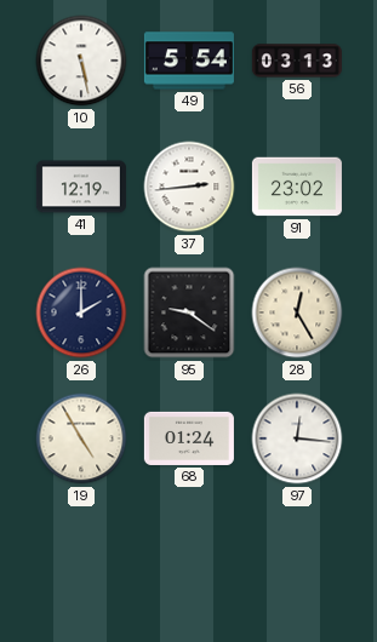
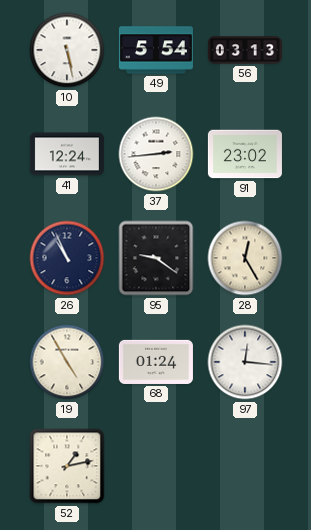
41: 12:19 -> 12:24 (67, 154)
26: 2:00 -> 10:56 (67, 258)
52: none -> 1:13 (67, 466)
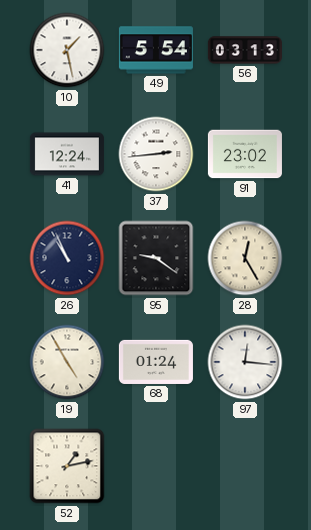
10: 5:28 -> 1:28 (67, 50)
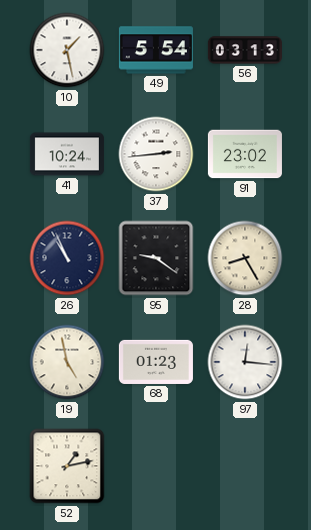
41: 12:24 -> 10:24 (67, 154)
28: 12:25 -> 8:25 (245, 258)
19: 4:55 -> 4:58 (67, 362)
68: 01:24 -> 01:23 (156, 362)
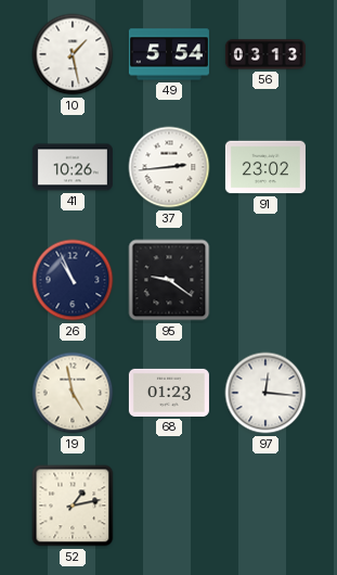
41: 10:24 -> 10:26 (73, 167)
28: 8:25 -> none (245, 258)
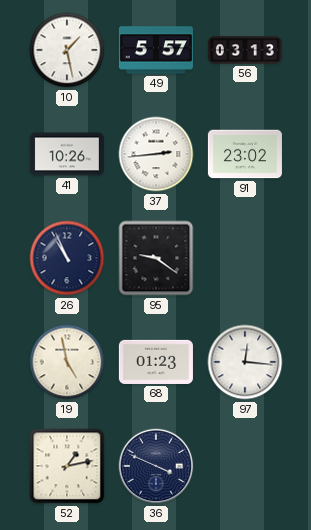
49: 5:54 -> 5:57 (156, 50)
36: none -> 3:49 (156, 466)
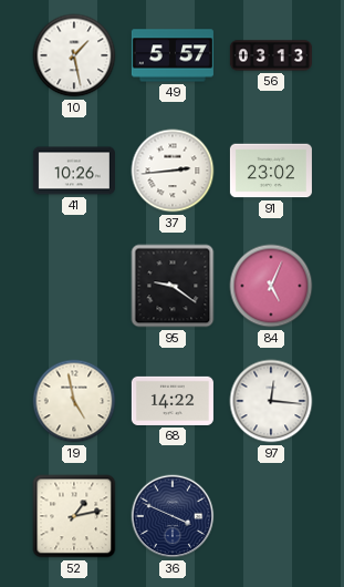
26: 10:56 -> none (67, 258)
84: none -> 5:04 (271, 286)
68: 01:23 -> 14:22 (173, 401)
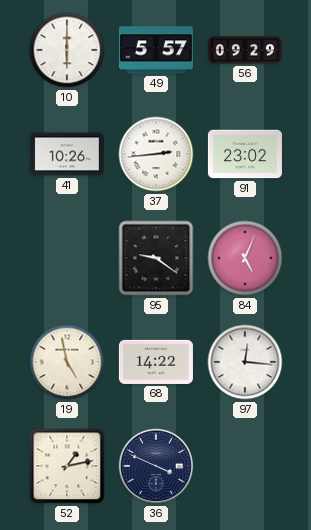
10: 1:28 -> 6:00 (67, 50)
56: 03:13 -> 09:29 (245, 50)
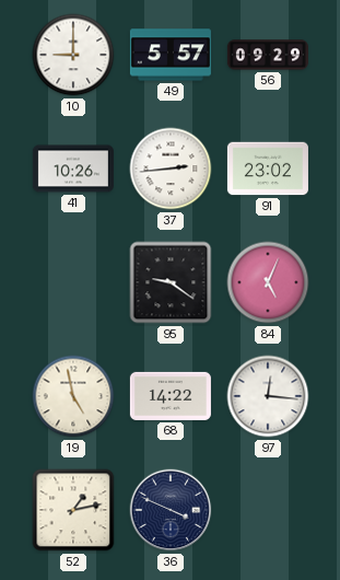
10: 6:00 -> 9:00 (73, 55)
